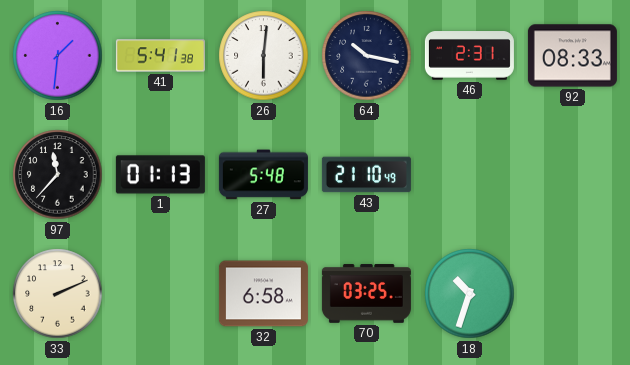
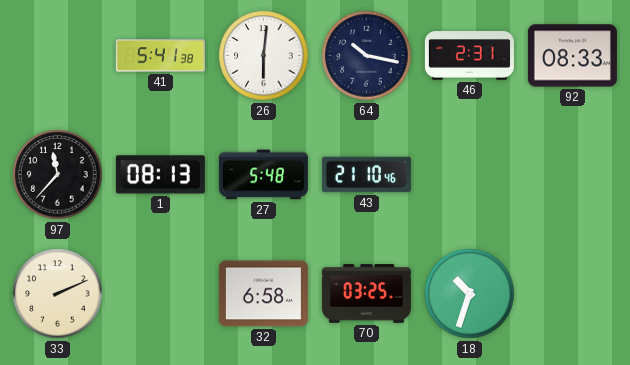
16: 1:31 -> none (58, 56)
1: 01:13 -> 08:13 (160, 175)
43: 21:10:49 -> 21:10:46 (366, 175)
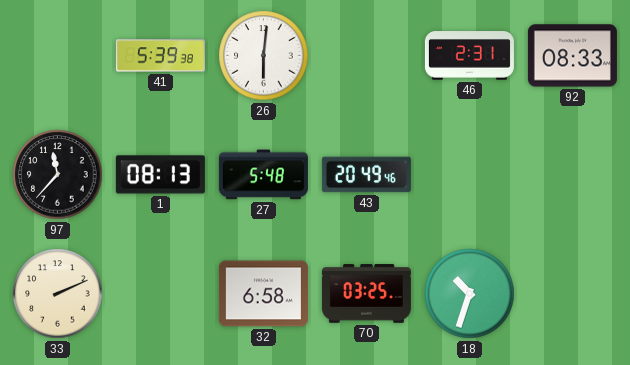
41: 5:41 -> 5:39 (160, 56)
64: 10:17 -> none (367, 56)
43: 21:10 -> 20:49 (366, 175)
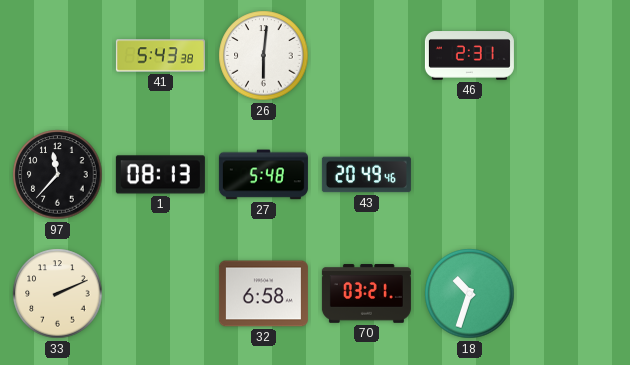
41: 5:39 -> 5:43 (160, 56)
92: 08:33 -> none (572, 56)
70: 03:25 -> 03:21 (366, 294)
